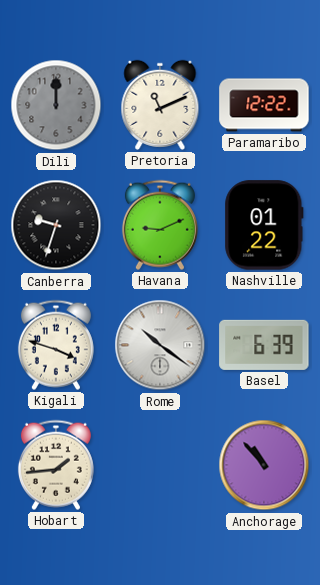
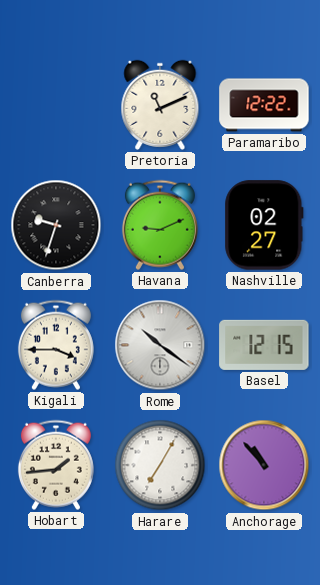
Dili: 12:00 -> none (56, 105)
Nashville: 01:22 -> 02:27 (264, 225)
Kigali: 3:48 -> 3:45 (56, 345)
Basel: 6:39 -> 12:15 (264, 345)
Harare: none -> 7:05 (160, 465)
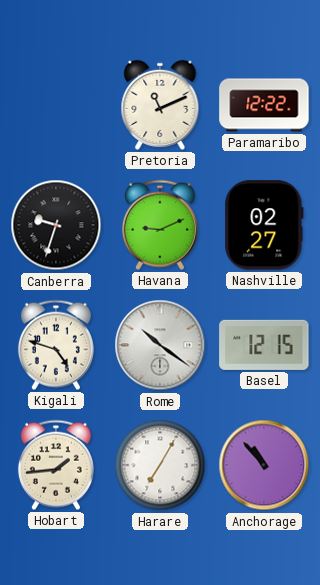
Kigali: 3:45 -> 4:48 (56, 345)
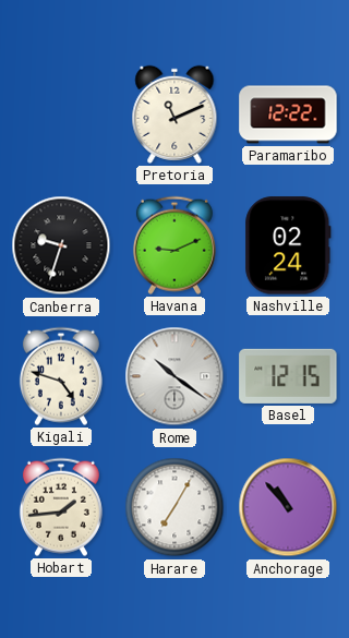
Nashville: 02:27 -> 02:24 (288, 245)
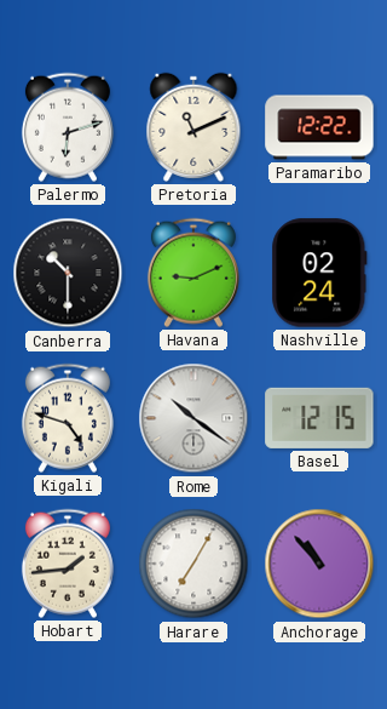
Palermo: none -> 6:12 (68, 127)
Canberra: 9:33 -> 10:30 (68, 273)
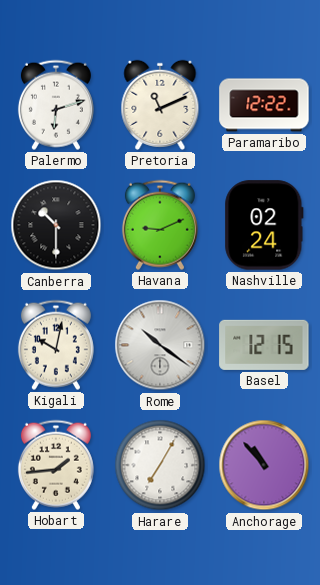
Kigali: 4:48 -> 10:02 (56, 345)
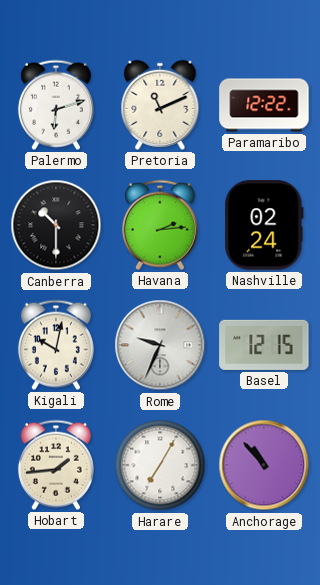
Havana: 9:11 -> 2:14 (160, 225)
Rome: 10:21 -> 9:34 (160, 345)
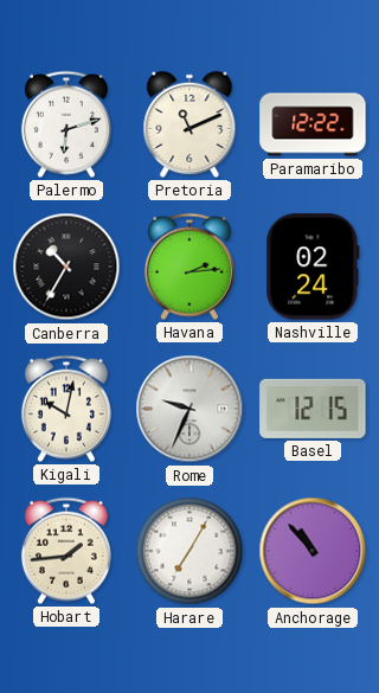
Canberra: 10:30 -> 10:35 (66, 267)
